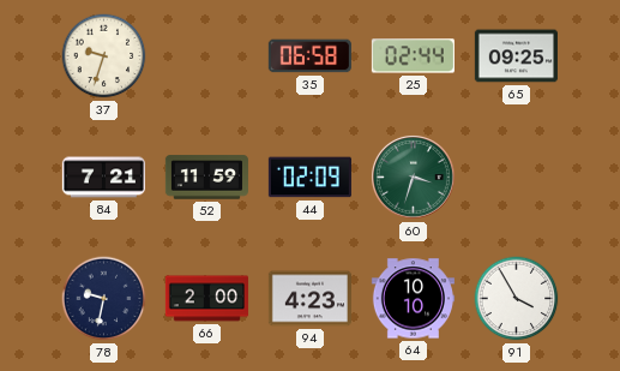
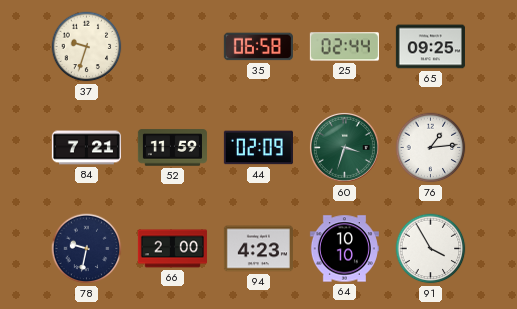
76: none -> 1:14 (431, 148)
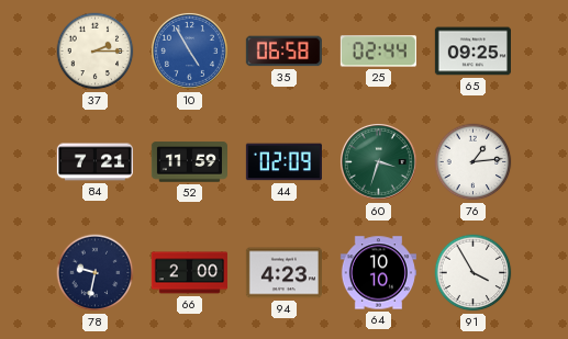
37: 9:33 -> 2:15 (96, 52)
10: none -> 4:55 (189, 50)
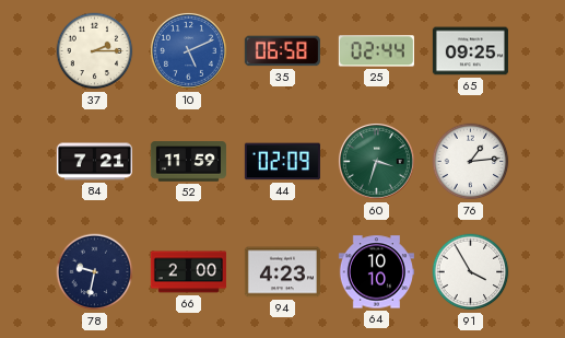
10: 4:55 -> 5:11 (188, 50)
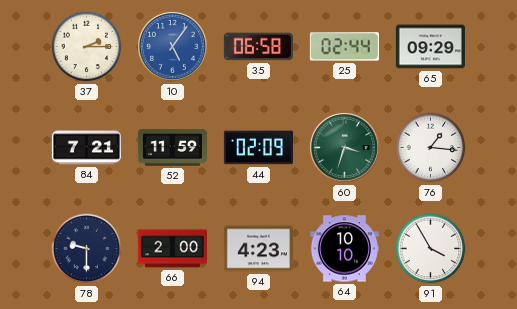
10: 5:11 -> 5:06 (172, 46)
65: 09:25 -> 09:29 (430, 47)
76: 1:14 -> 1:16 (431, 148)
78: 9:32 -> 9:30 (87, 249)
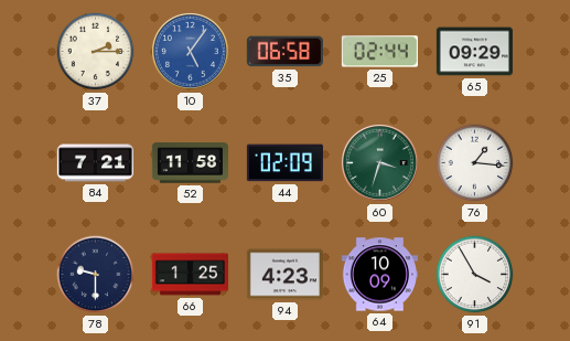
52: 11:59 -> 11:58 (190, 163)
66: 2:00 -> 1:25 (190, 275)
64: 10:10 -> 10:09 (379, 275)
